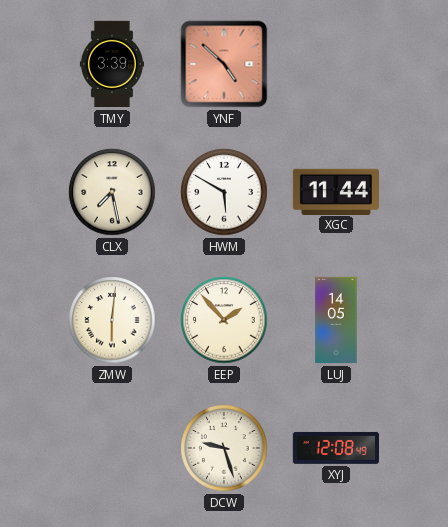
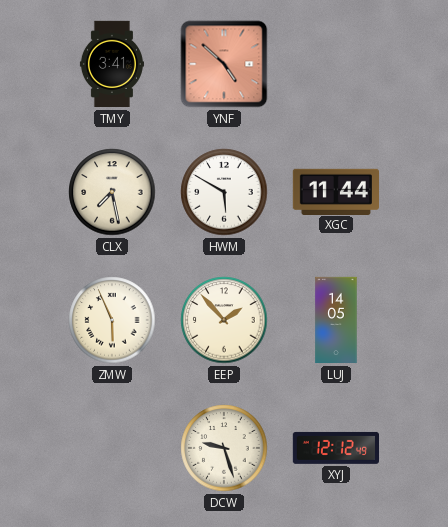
TMY: 3:39 -> 3:41 (112, 64)
ZMW: 6:01 -> 5:56 (112, 320)
XYJ: 12:08 -> 12:12 (335, 448)
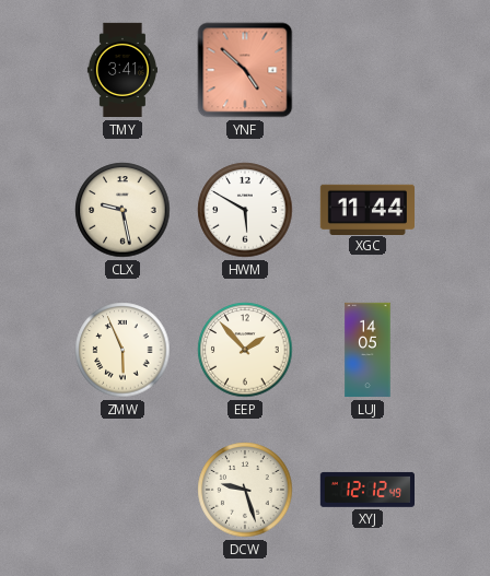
CLX: 7:28 -> 9:28 (122, 210)
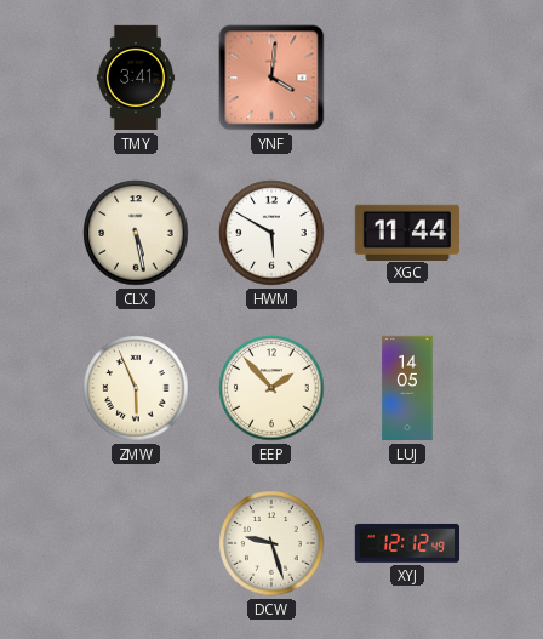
YNF: 4:52 -> 4:01 (271, 78)
CLX: 9:28 -> 5:28 (136, 233)
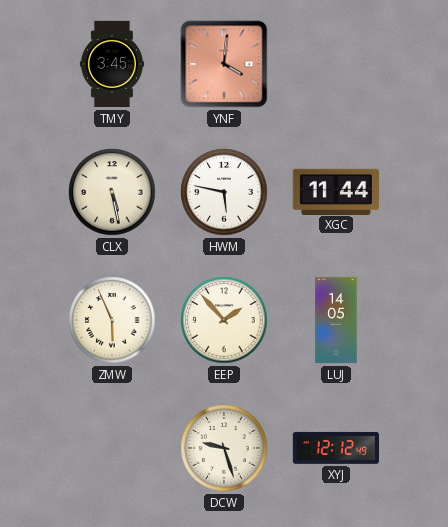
TMY: 3:41 -> 3:45 (112, 64)
HWM: 5:50 -> 5:47 (224, 192)
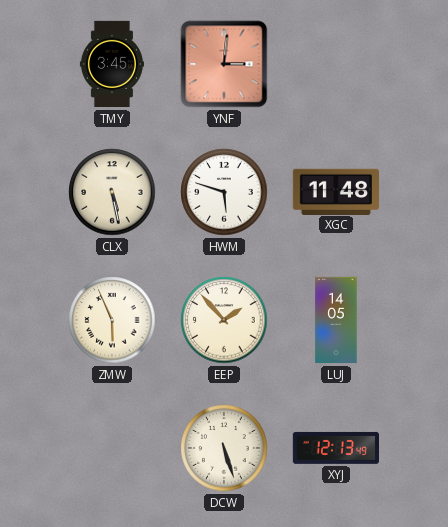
YNF: 4:01 -> 3:01 (224, 64)
HWM: 5:47 -> 5:48 (224, 192)
XGC: 11:44 -> 11:48 (335, 191)
DCW: 9:27 -> 5:27 (224, 448)
XYJ: 12:12 -> 12:13 (335, 448)
